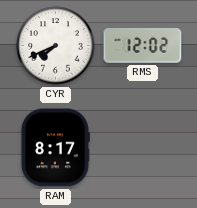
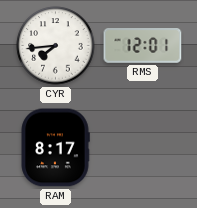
CYR: 7:41 -> 7:44 (56, 46)
RMS: 12:02 -> 12:01 (143, 46)
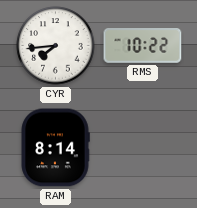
RMS: 12:01 -> 10:22 (143, 46)
RAM: 8:17 -> 8:14 (55, 148)
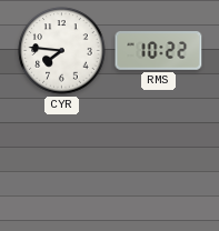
CYR: 7:44 -> 7:46 (62, 51)
RAM: 8:14 -> none (55, 148)
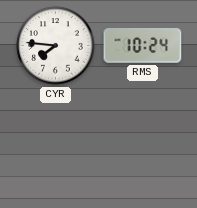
RMS: 10:22 -> 10:24 (143, 46)
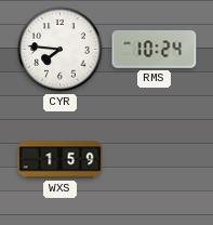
WXS: none -> 1:59 (61, 160)
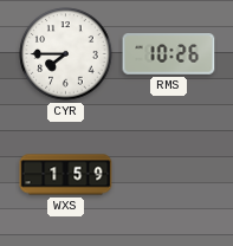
CYR: 7:46 -> 7:45 (66, 54)
RMS: 10:24 -> 10:26 (169, 54)
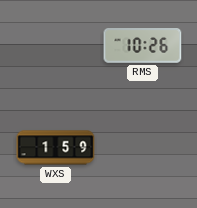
CYR: 7:45 -> none (66, 54)
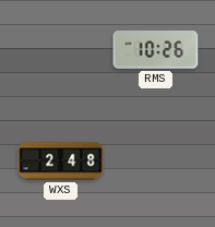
WXS: 1:59 -> 2:48 (61, 162)
